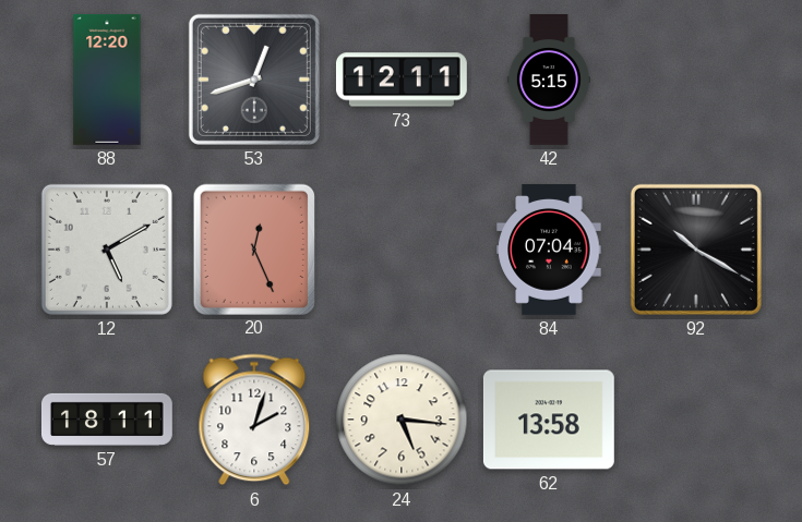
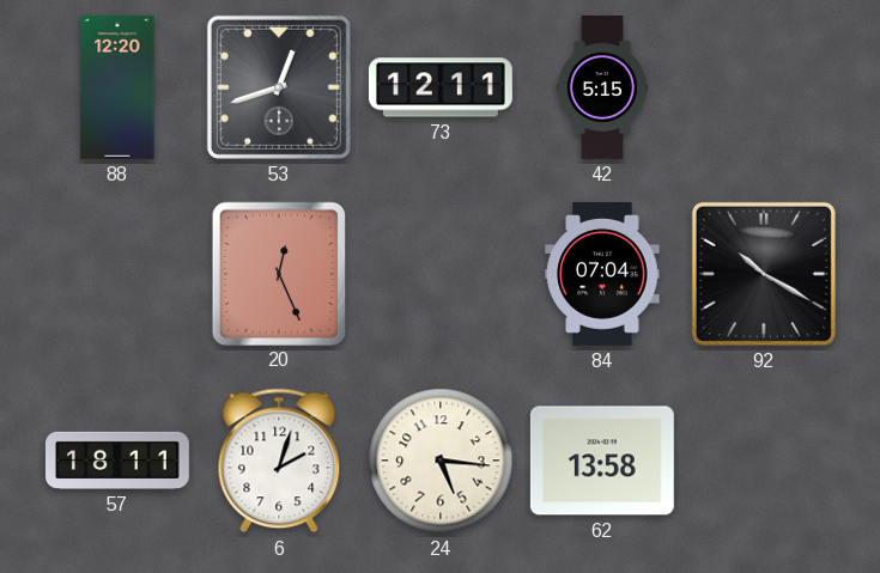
12: 5:10 -> none (107, 250)
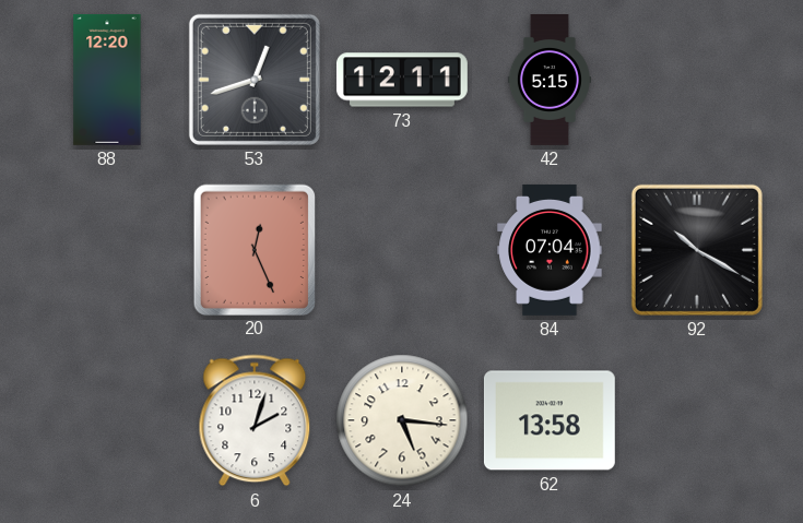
57: 18:11 -> none (117, 461)
